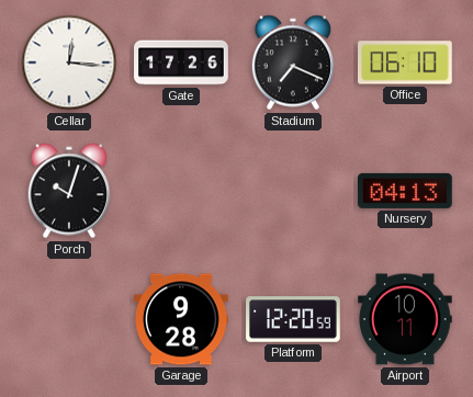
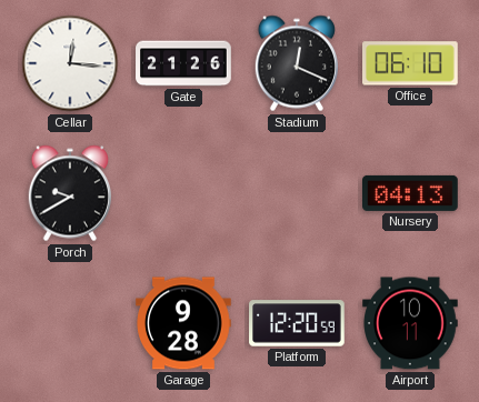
Gate: 17:26 -> 21:26 (183, 63)
Stadium: 7:19 -> 12:19 (296, 63)
Porch: 10:03 -> 9:40 (69, 193)
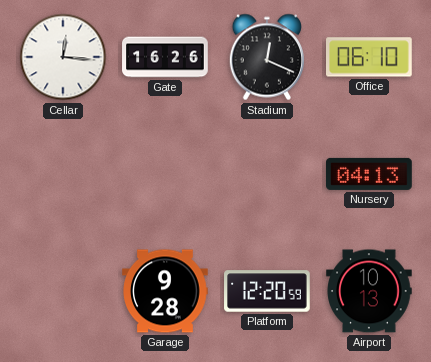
Gate: 21:26 -> 16:26 (165, 57)
Porch: 9:40 -> none (69, 193)
Airport: 10:11 -> 10:13 (369, 291)
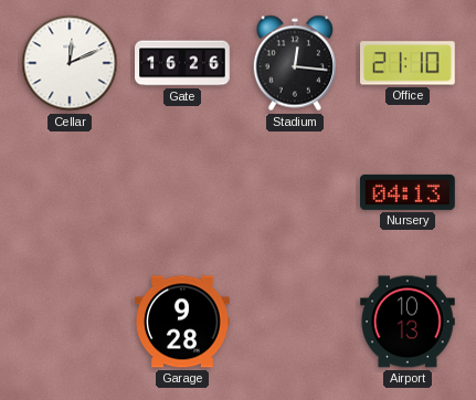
Cellar: 12:16 -> 12:11 (70, 63)
Stadium: 12:19 -> 12:16 (294, 63)
Office: 06:10 -> 21:10 (409, 63)
Platform: 12:20 -> none (267, 291)
